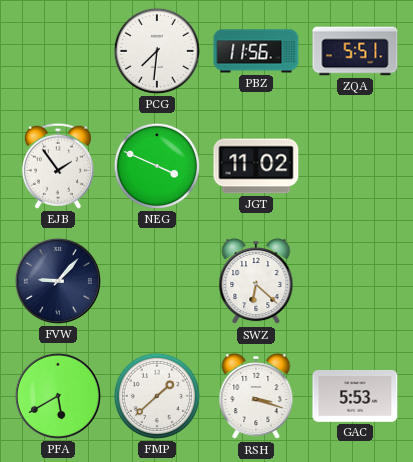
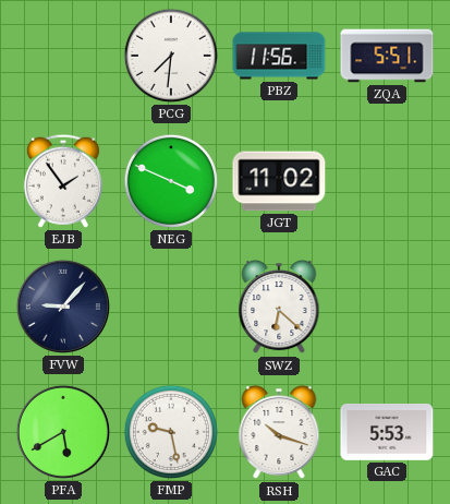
FMP: 1:38 -> 9:28 (171, 432)
RSH: 3:18 -> 10:18 (279, 433)
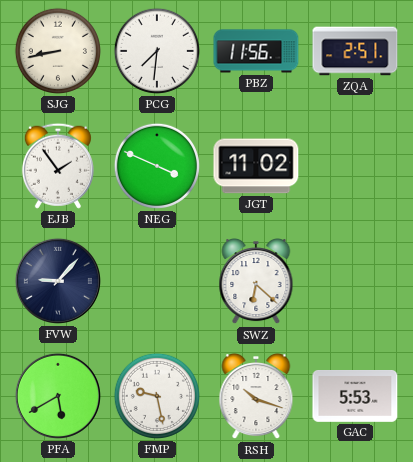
SJG: none -> 8:43 (58, 51)
ZQA: 5:51 -> 2:51 (355, 51)
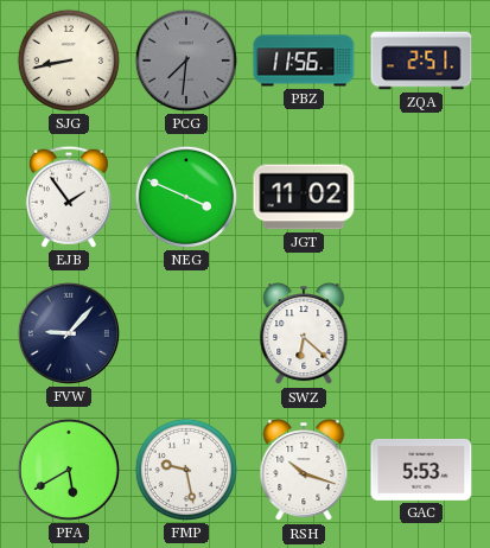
PCG dial: white -> grey (186, 60)
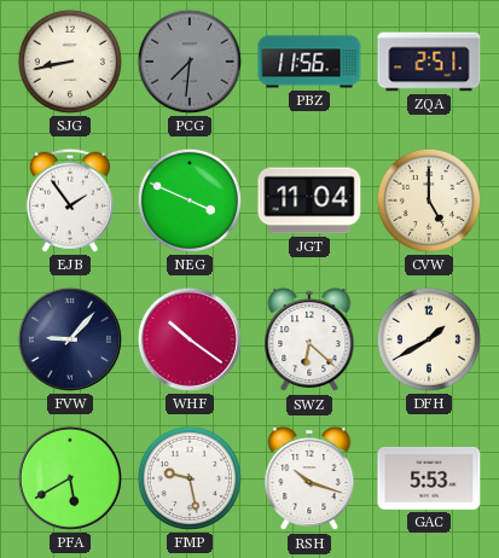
JGT: 11:02 -> 11:04 (309, 200)
CVW: none -> 5:00 (429, 200)
WHF: none -> 10:21 (190, 339)
DFH: none -> 1:40 (429, 339)
